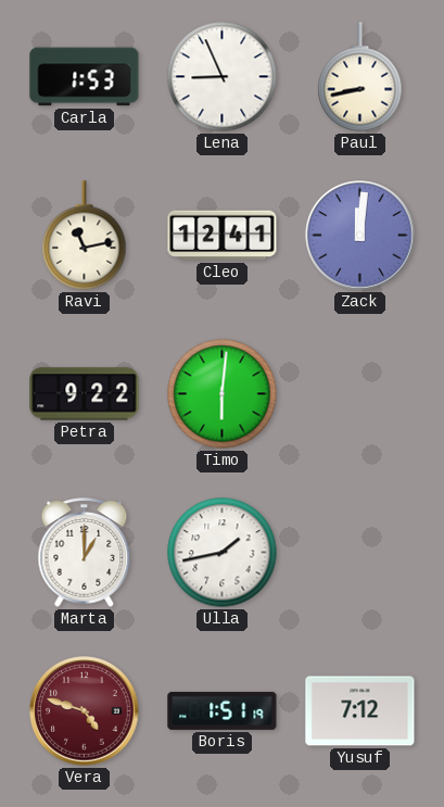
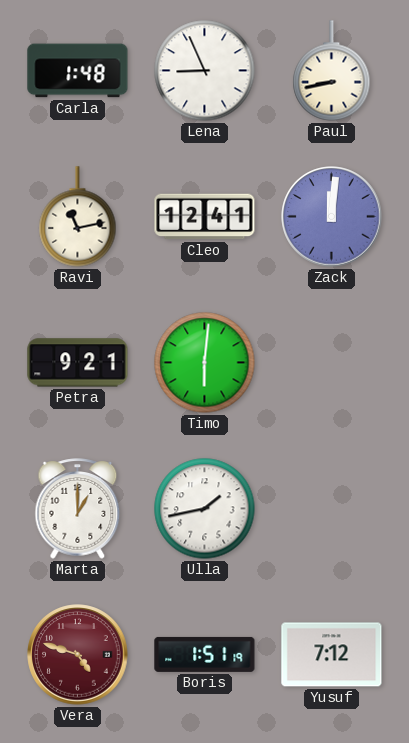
Carla: 1:53 -> 1:48 (78, 71)
Petra: 9:22 -> 9:21 (78, 363)
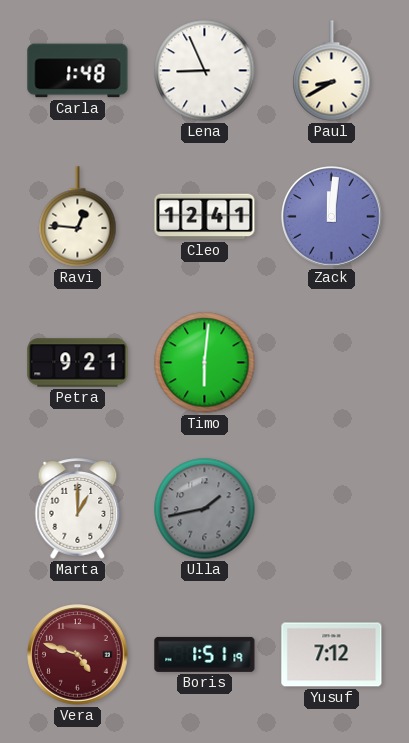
Paul: 8:43 -> 8:40 (332, 71)
Ravi: 11:13 -> 12:46 (78, 217)
Ulla dial: white -> grey (205, 509)
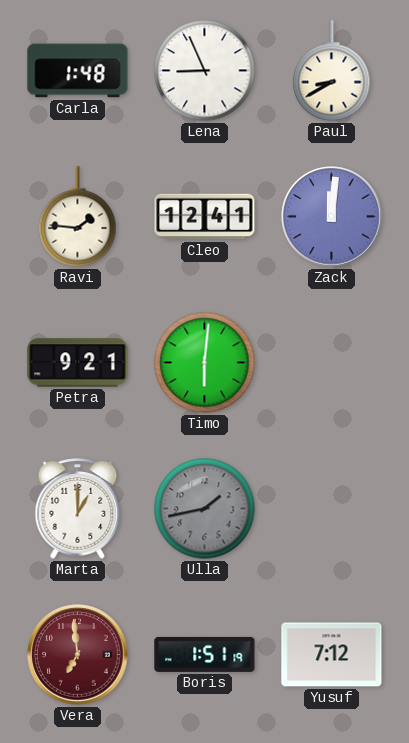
Ravi: 12:46 -> 1:46 (78, 217)
Vera: 4:48 -> 6:59 (78, 655)
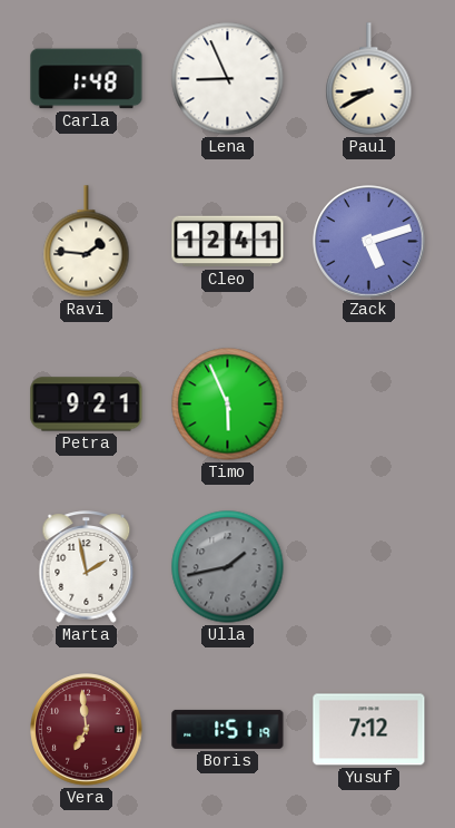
Zack: 12:01 -> 5:12 (369, 242)
Timo: 6:01 -> 5:56 (228, 405)
Marta: 1:00 -> 1:58 (87, 567)
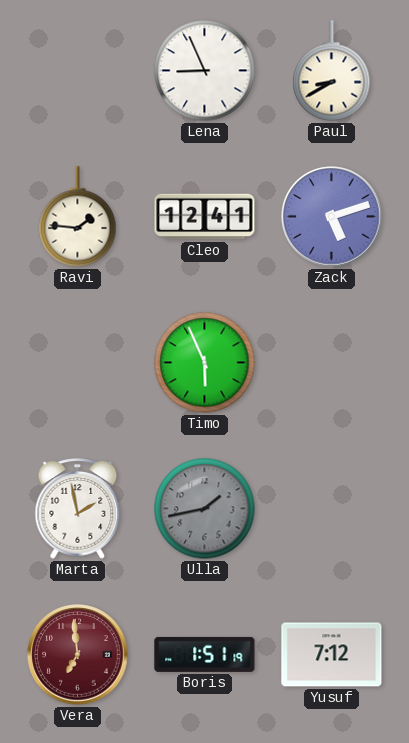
Carla: 1:48 -> none (87, 79)
Petra: 9:21 -> none (87, 405)
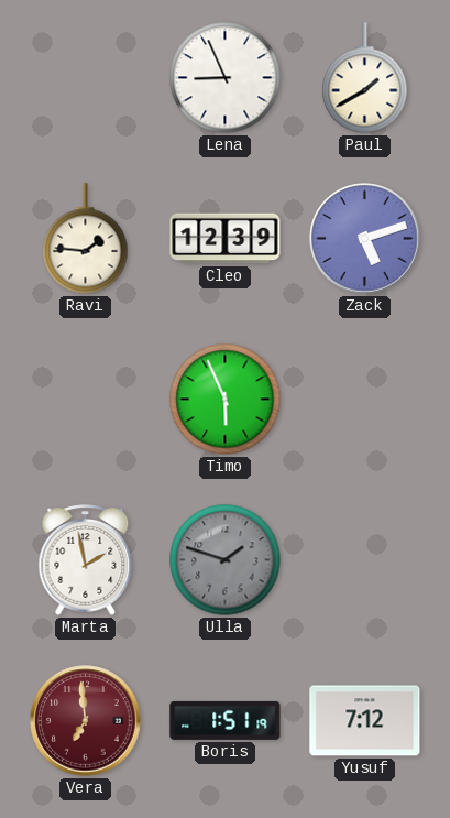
Paul: 8:40 -> 1:40 (365, 78)
Cleo: 12:41 -> 12:39 (226, 239)
Ulla: 1:43 -> 1:48 (226, 560)
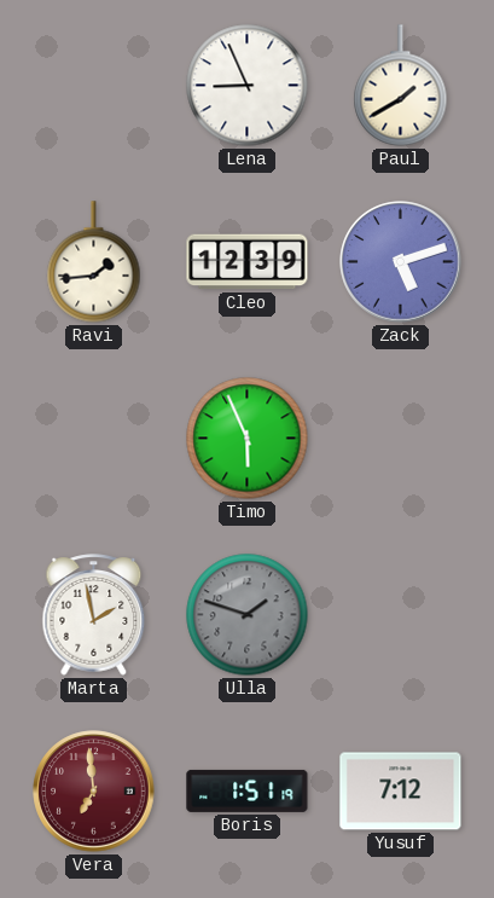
Ravi: 1:46 -> 1:44 (94, 262)
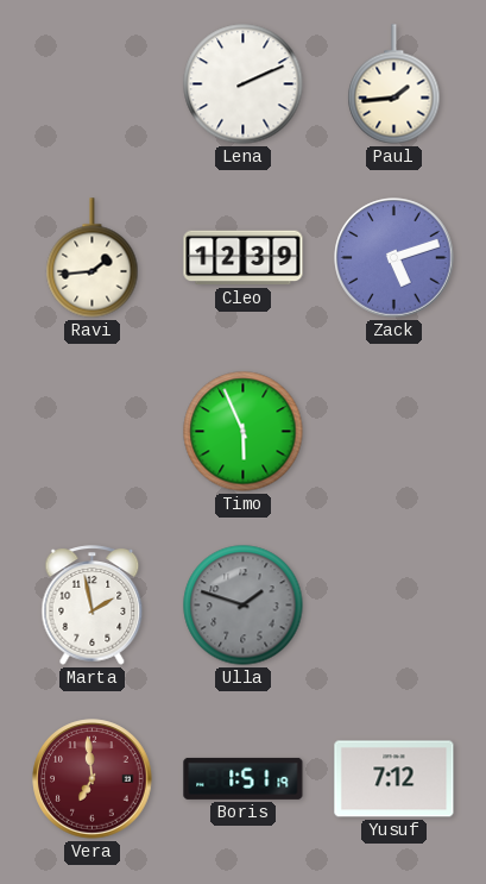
Lena: 8:56 -> 2:11 (244, 84)
Paul: 1:40 -> 1:44 (395, 84)
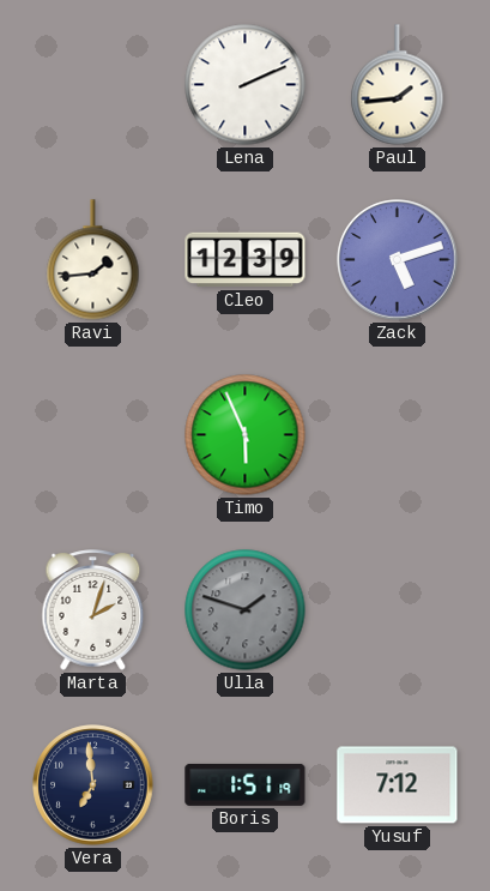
Marta: 1:58 -> 2:03 (93, 610)
Vera dial: burgundy -> navy (93, 785)
